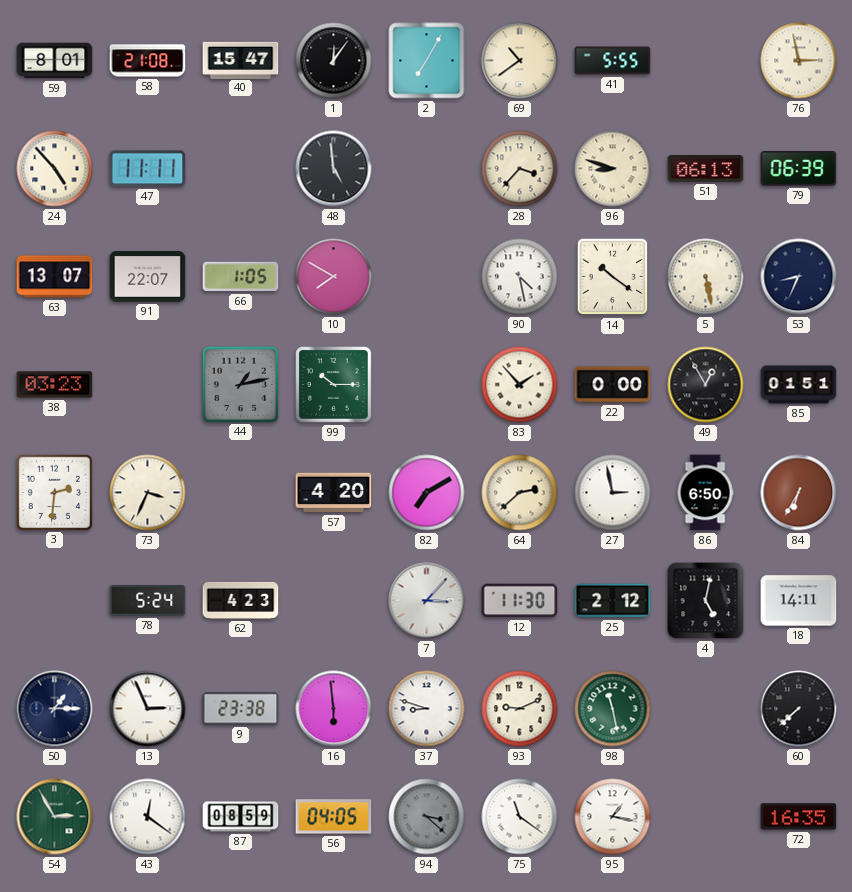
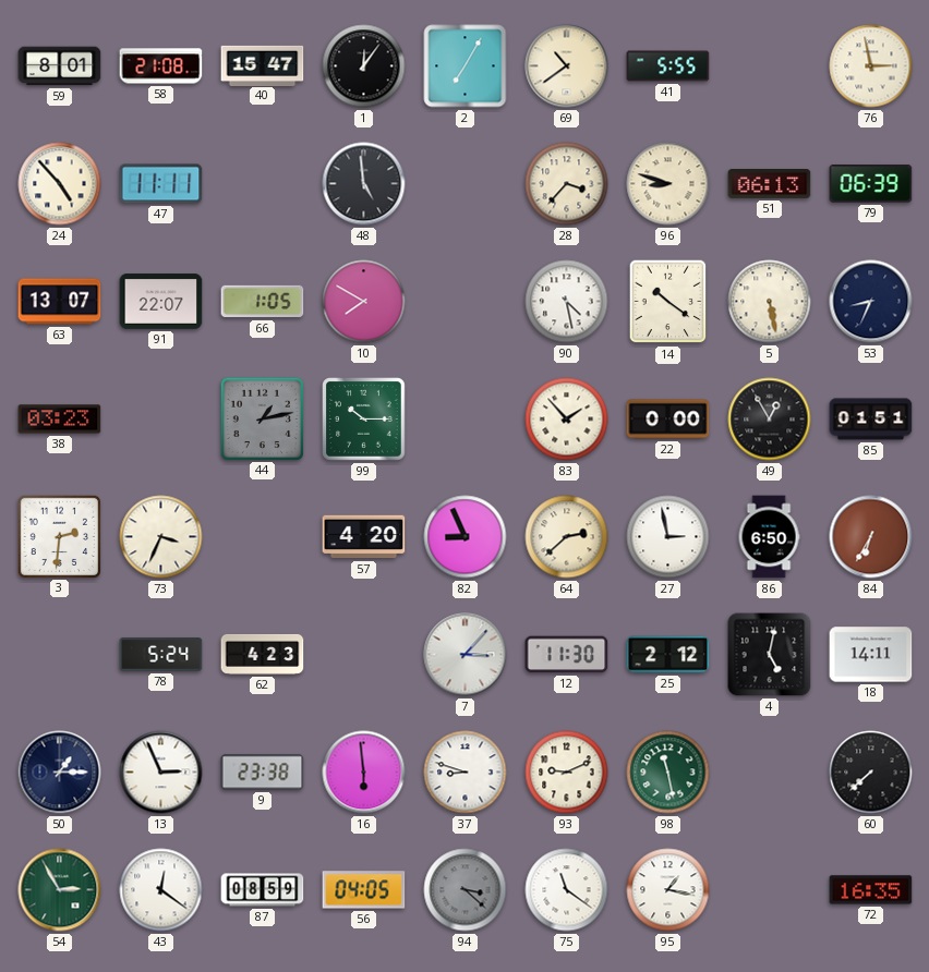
82: 7:10 -> 8:56 (466, 537)
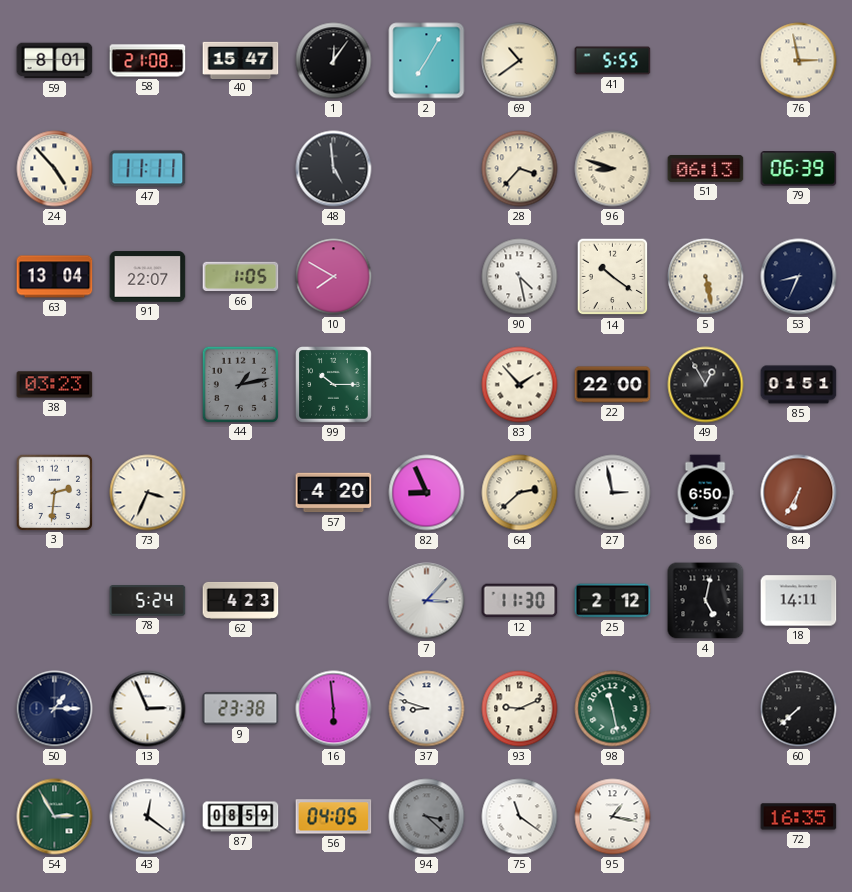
63: 13:07 -> 13:04 (55, 277)
22: 0:00 -> 22:00 (613, 385)
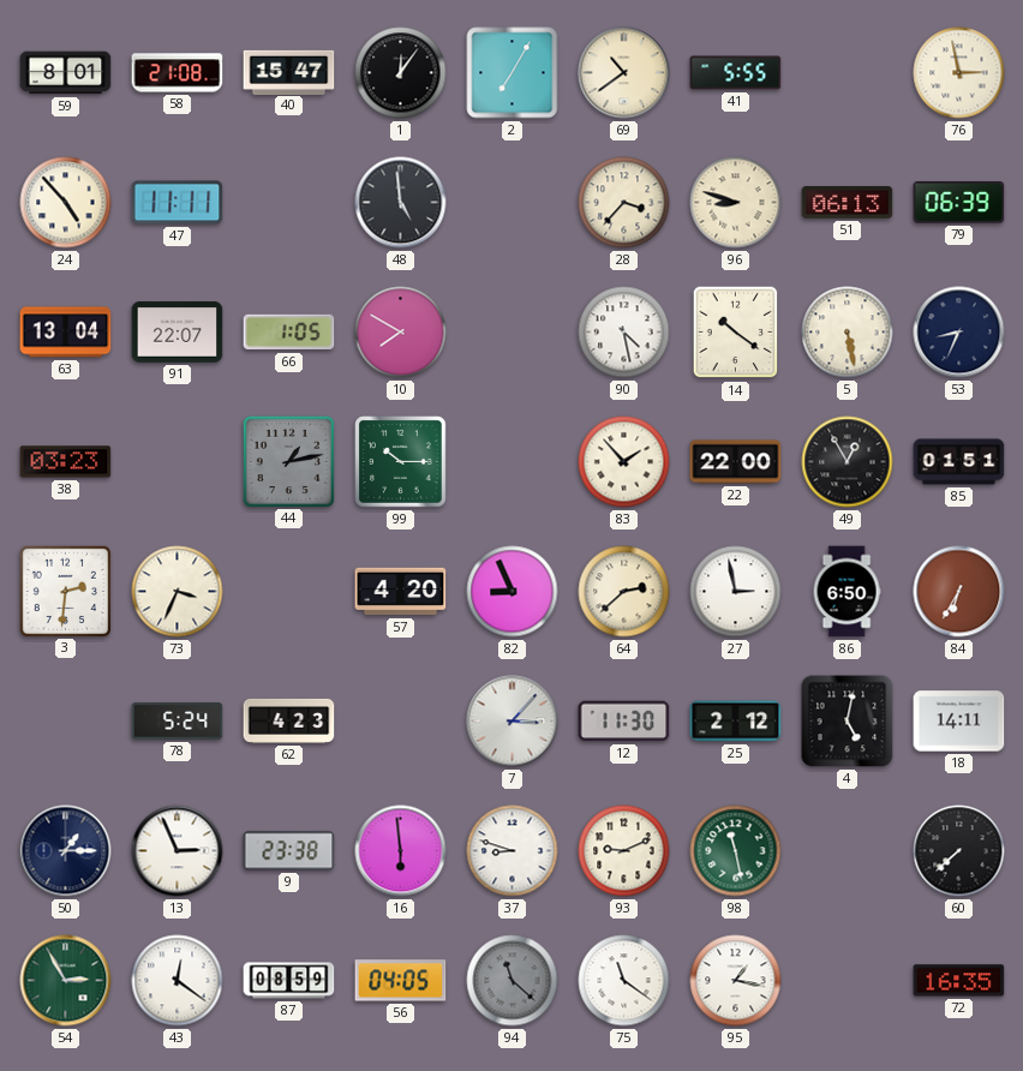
94: 3:22 -> 11:22 (513, 981)
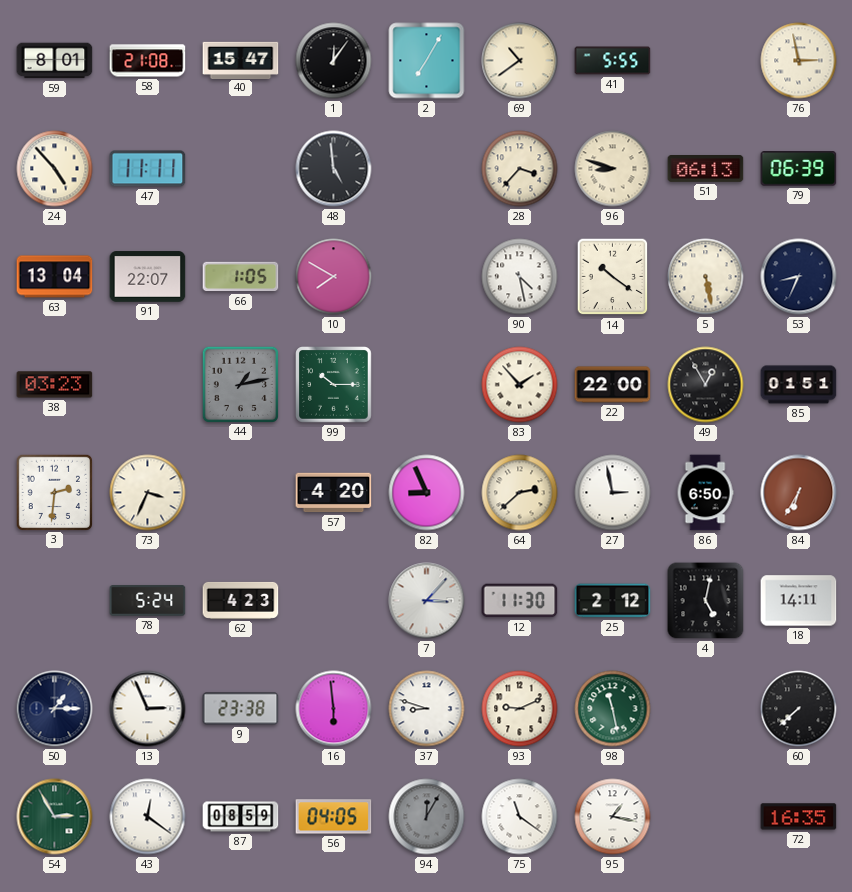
94: 11:22 -> 12:05 (427, 817)
